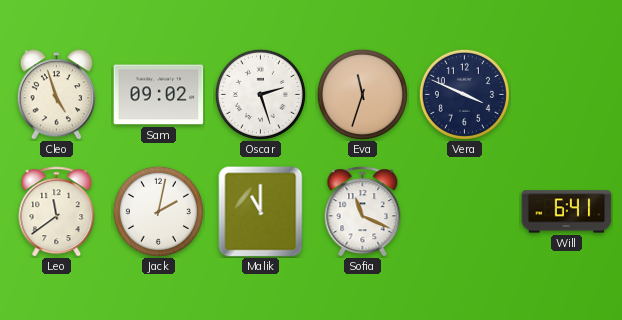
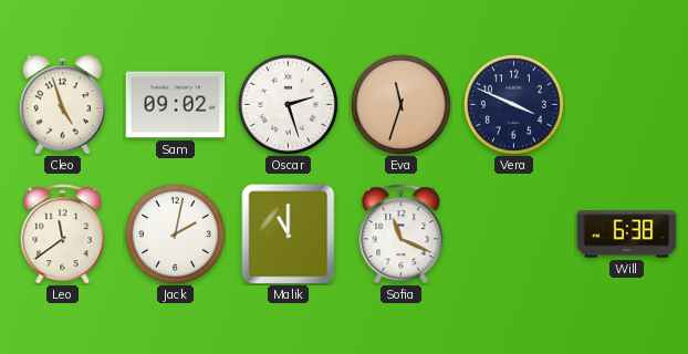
Will: 6:41 -> 6:38 (627, 235)
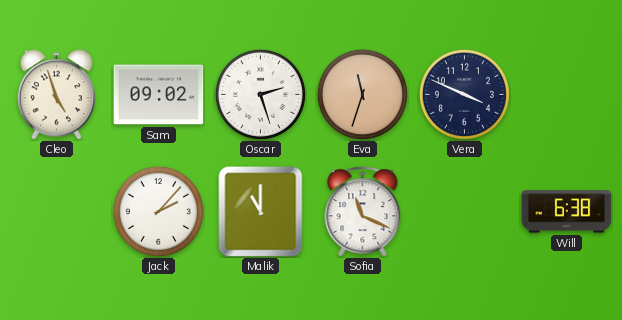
Leo: 11:39 -> none (63, 235)
Jack: 2:02 -> 2:07 (158, 211)
